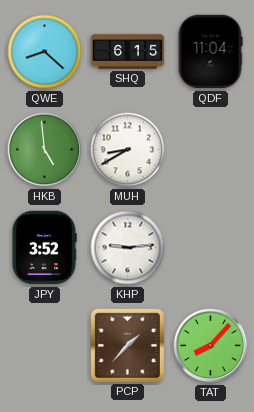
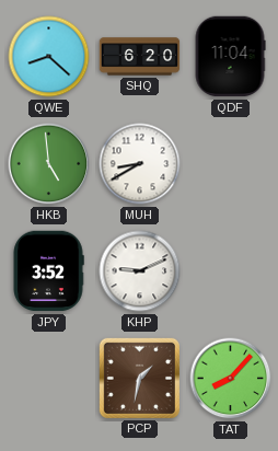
SHQ: 6:15 -> 6:20 (140, 57)
KHP: 9:14 -> 9:11 (140, 271)
PCP: 1:37 -> 1:32 (139, 378)
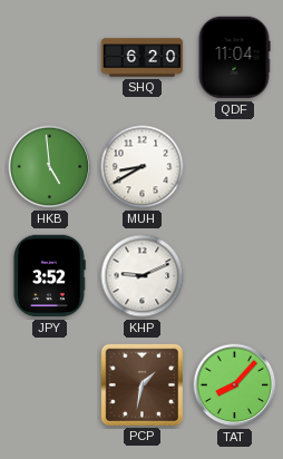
QWE: 8:22 -> none (49, 57)
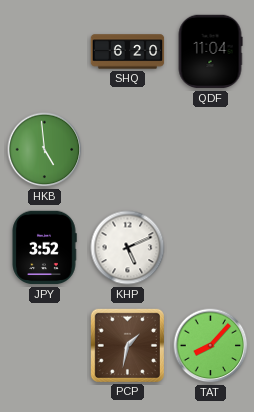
MUH: 8:40 -> none (143, 167)
KHP: 9:11 -> 5:11 (128, 248)
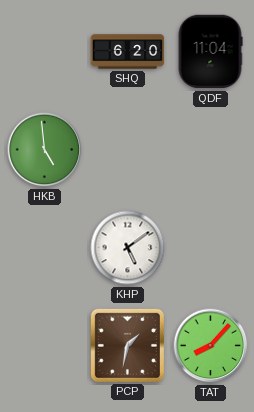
JPY: 3:52 -> none (44, 248)
KHP: 5:11 -> 5:09 (128, 248)
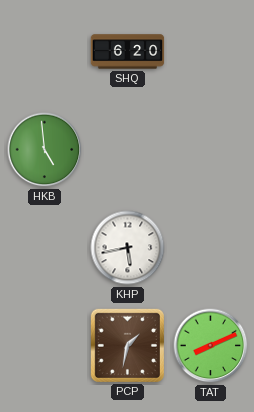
QDF: 11:04 -> none (210, 52)
KHP: 5:09 -> 5:43 (128, 248)
TAT: 8:07 -> 8:11 (211, 346)
